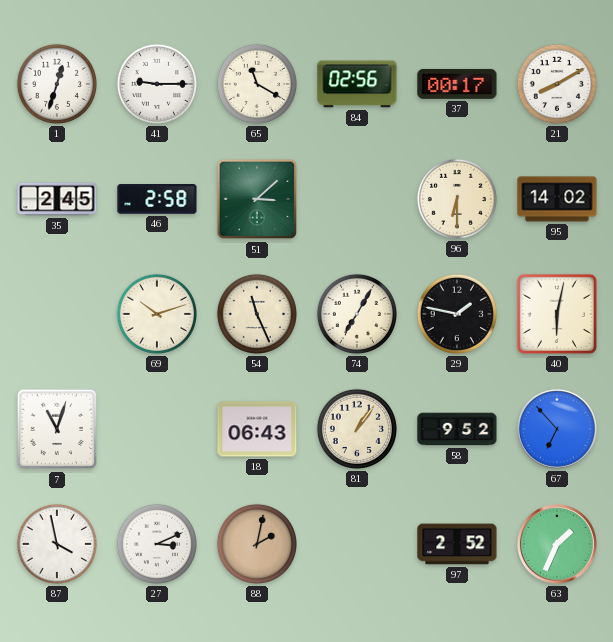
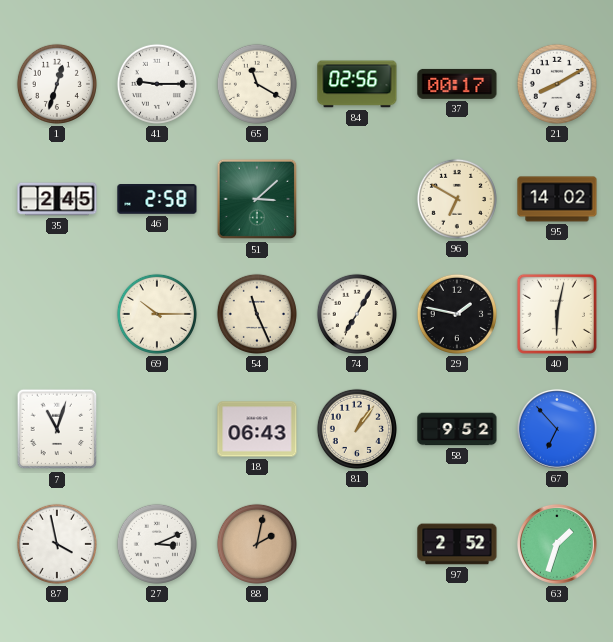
96: 6:30 -> 6:50 (457, 199)
69: 10:12 -> 10:15 (157, 314)
63: 1:34 -> 1:33 (557, 544)
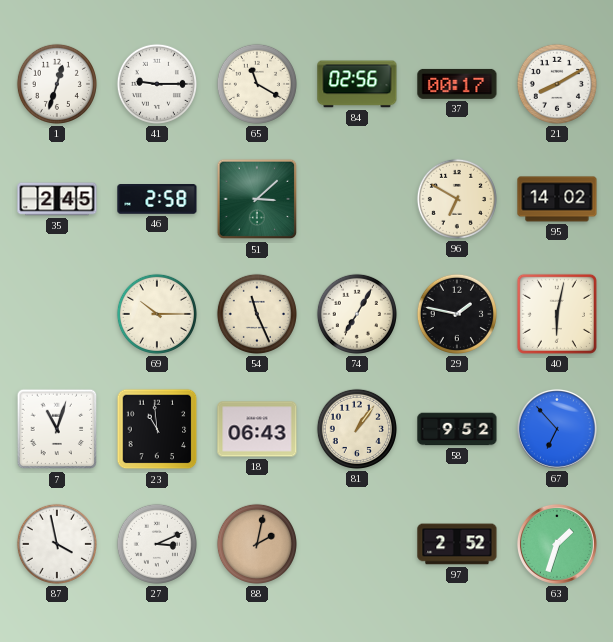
23: none -> 10:59 (157, 429)
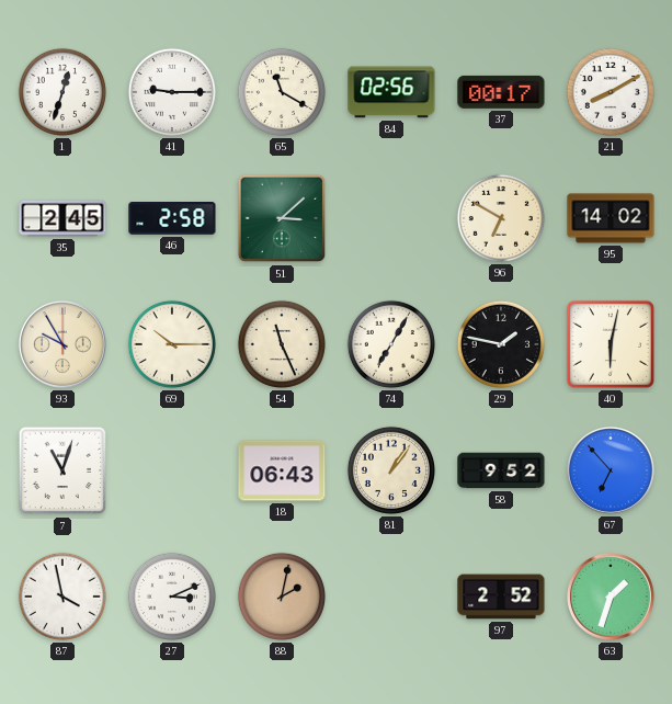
93: none -> 9:55 (62, 344)
23: 10:59 -> none (157, 429)
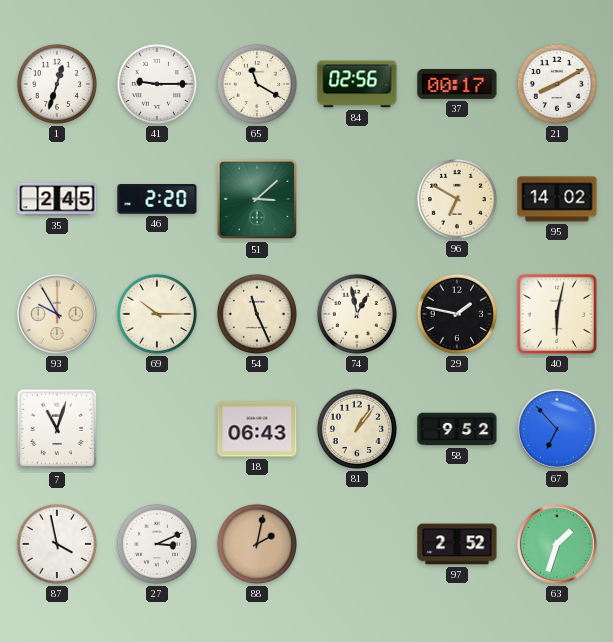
46: 2:58 -> 2:20 (157, 199)
74: 7:05 -> 12:58 (357, 314)
